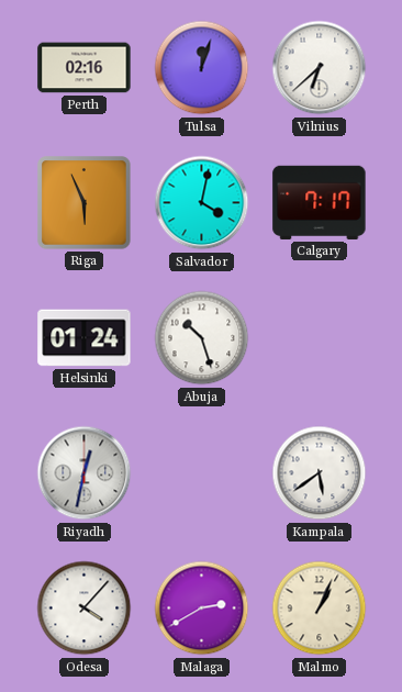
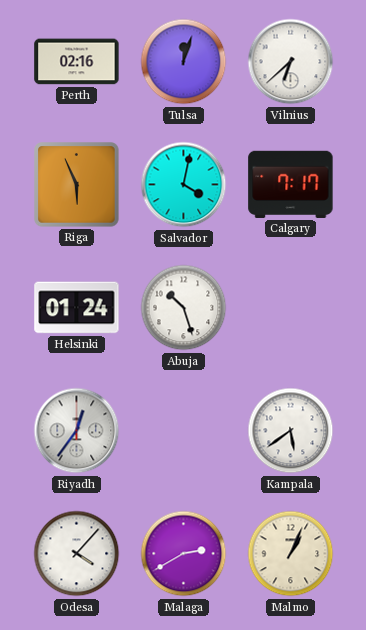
Riyadh: 12:32 -> 12:36 (77, 431)
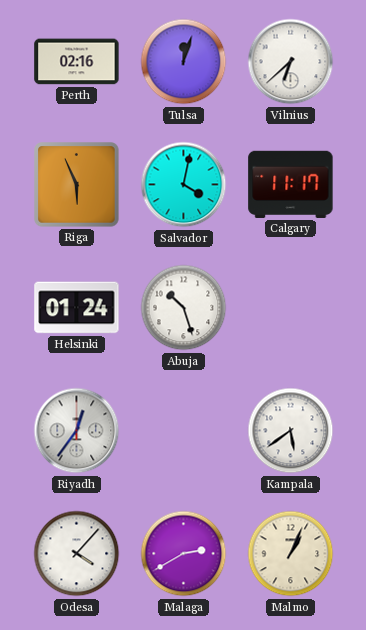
Calgary: 7:17 -> 11:17 (291, 184)
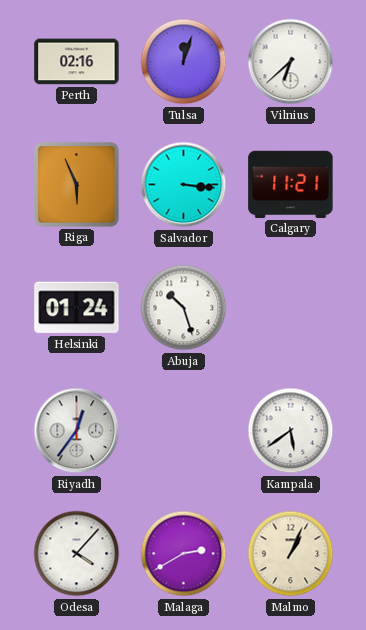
Salvador: 4:02 -> 3:16 (184, 185)
Calgary: 11:17 -> 11:21 (291, 184)
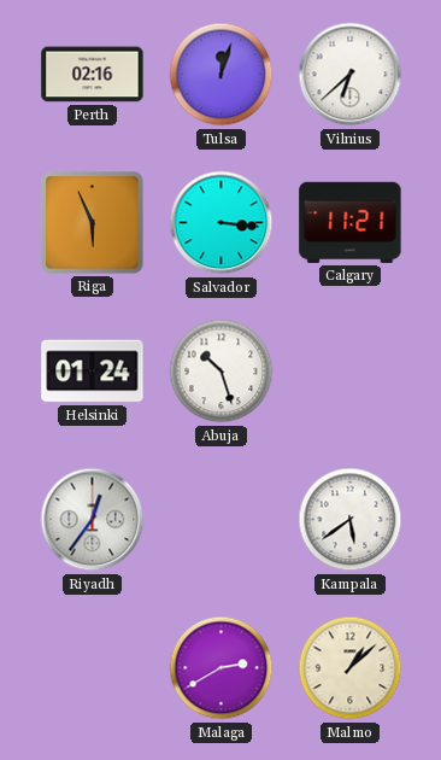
Odesa: 4:07 -> none (77, 554)
Malmo: 1:04 -> 1:08 (351, 668)
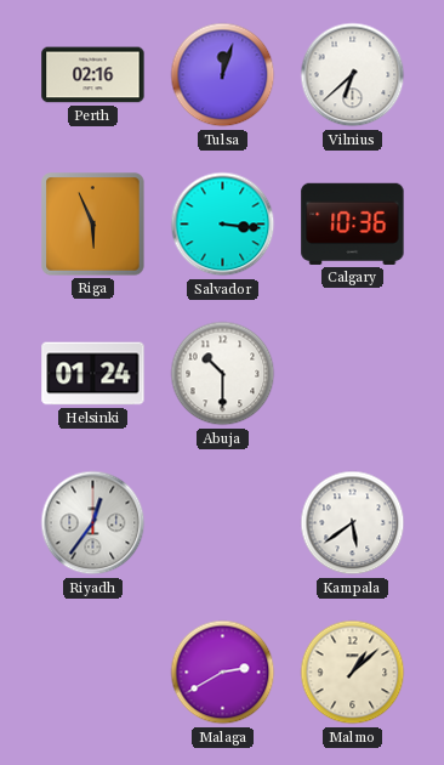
Calgary: 11:21 -> 10:36 (353, 223)
Abuja: 10:27 -> 10:30 (223, 374)
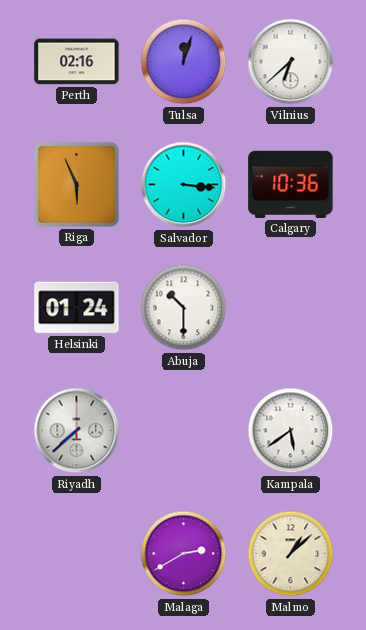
Riyadh: 12:36 -> 7:38 (77, 431)
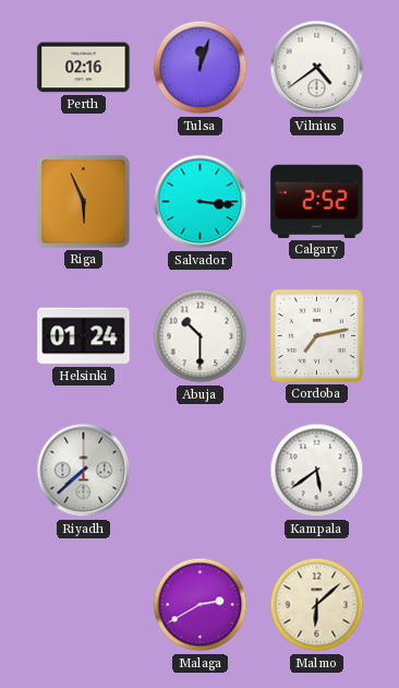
Vilnius: 6:38 -> 4:39 (317, 68)
Calgary: 10:36 -> 2:52 (317, 201)
Cordoba: none -> 7:13 (316, 335)
Malmo: 1:08 -> 6:08 (317, 605)
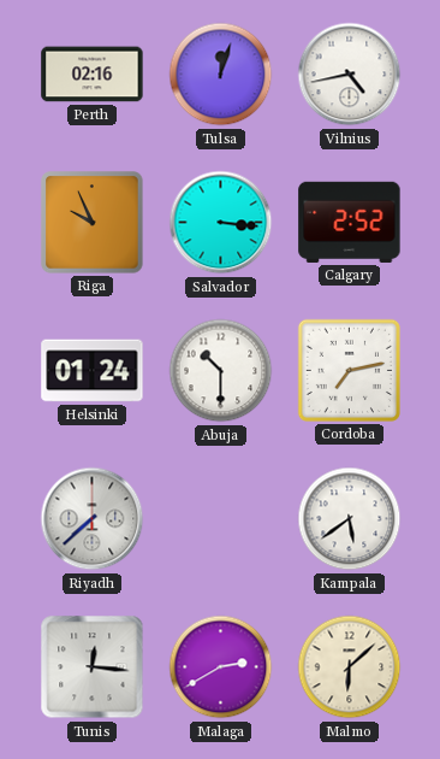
Vilnius: 4:39 -> 4:43 (350, 75)
Riga: 5:56 -> 9:56 (93, 223)
Tunis: none -> 12:16 (93, 667)
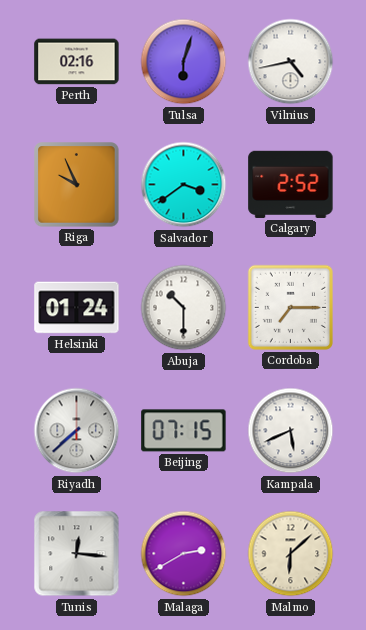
Tulsa: 12:03 -> 6:03 (184, 62)
Salvador: 3:16 -> 3:39 (184, 185)
Cordoba: 7:13 -> 7:15 (290, 307)
Beijing: none -> 07:15 (184, 431)
Kampala: 5:39 -> 5:41 (291, 431)
